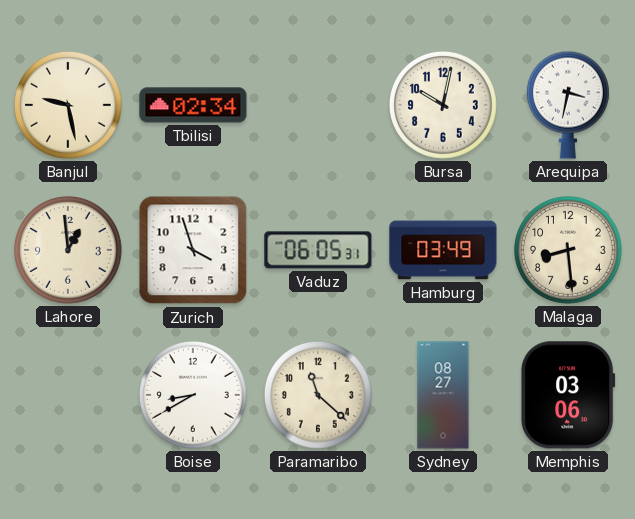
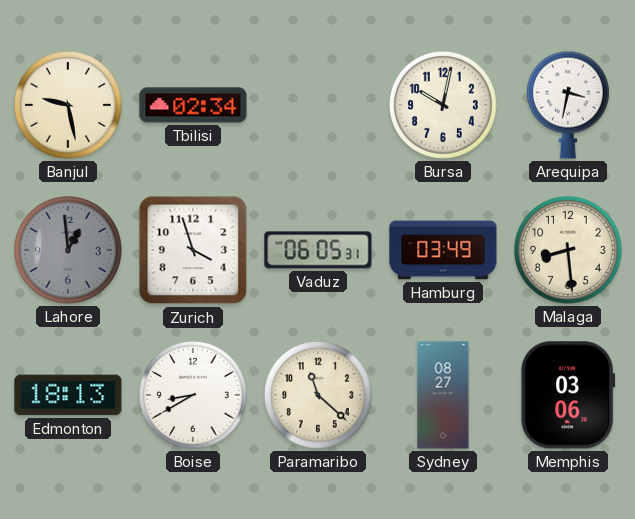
Lahore dial: cream -> grey (69, 251)
Edmonton: none -> 18:13 (68, 395)
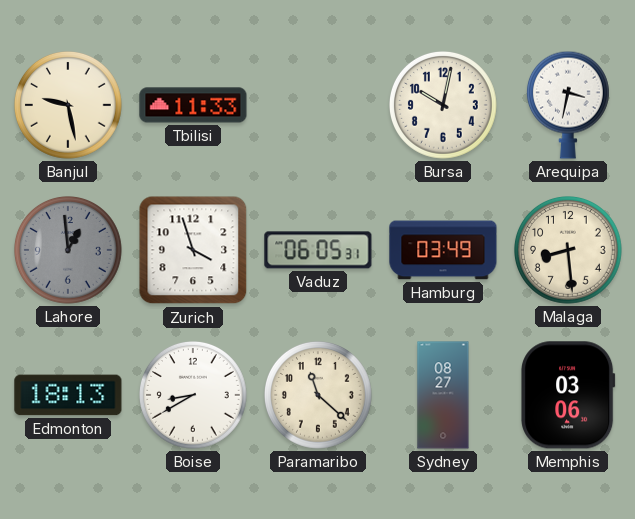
Tbilisi: 02:34 -> 11:33 (193, 105)
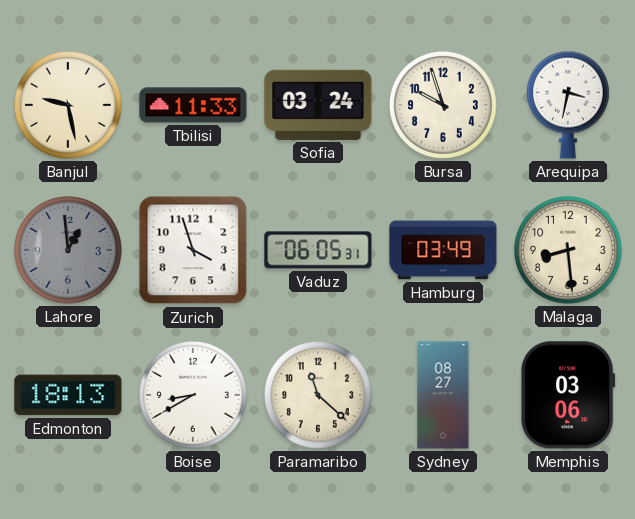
Sofia: none -> 03:24 (318, 105)
Bursa: 10:02 -> 9:57 (444, 106)
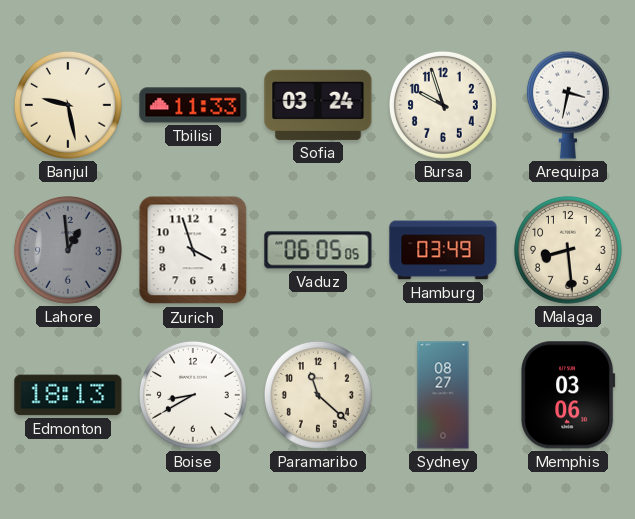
Vaduz: 06:05:31 -> 06:05:05 (318, 250)
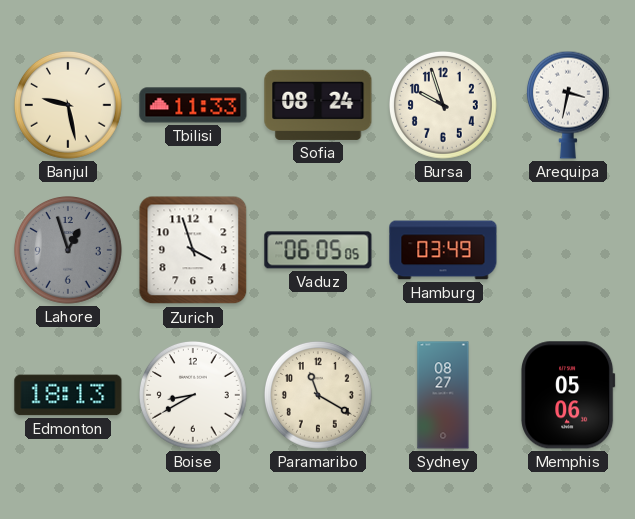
Sofia: 03:24 -> 08:24 (318, 105)
Lahore: 12:59 -> 12:57 (69, 251)
Malaga: 8:29 -> none (569, 251)
Paramaribo: 11:22 -> 11:20 (319, 396)
Memphis: 03:06 -> 05:06 (568, 395)
